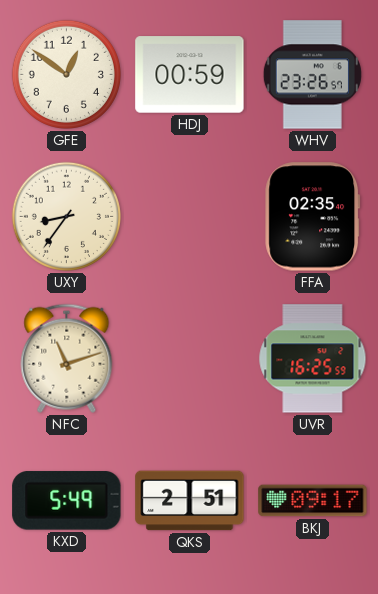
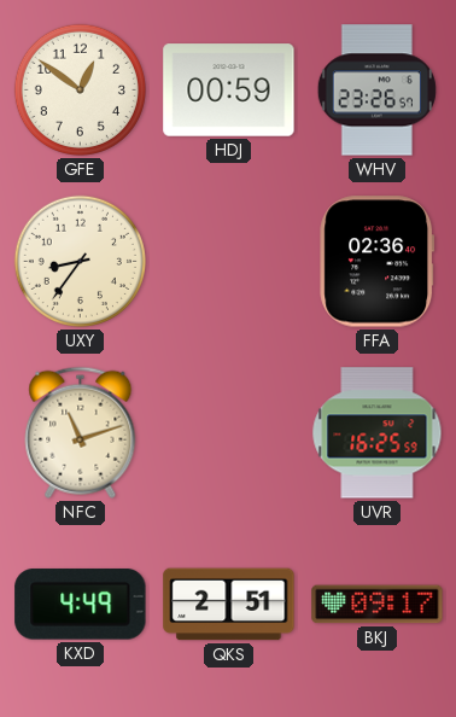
FFA: 02:35 -> 02:36 (378, 262)
KXD: 5:49 -> 4:49 (81, 605)
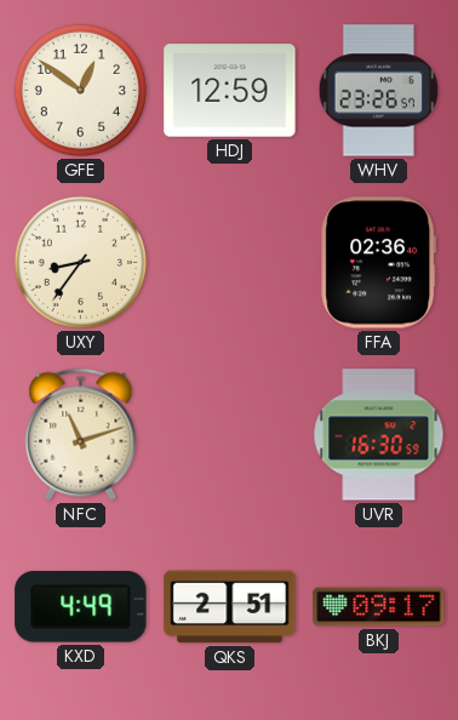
HDJ: 00:59 -> 12:59 (230, 91)
UVR: 16:25 -> 16:30 (379, 435)
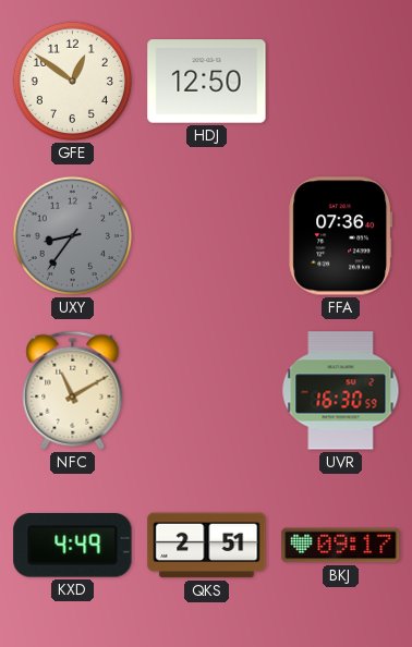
HDJ: 12:59 -> 12:50 (207, 82)
WHV: 23:26 -> none (378, 91)
UXY dial: cream -> grey (72, 235)
FFA: 02:36 -> 07:36 (341, 236)
NFC: 11:12 -> 11:10 (73, 390)
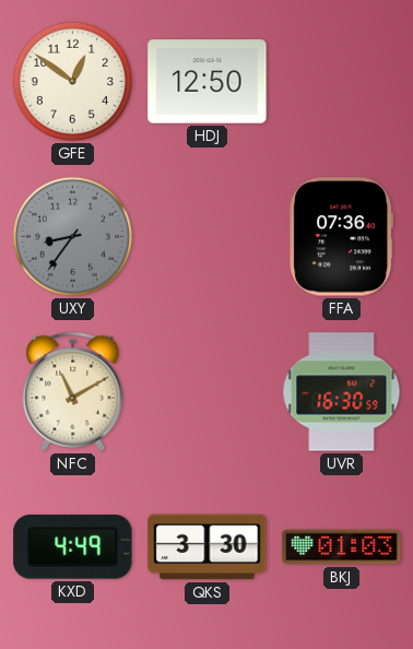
QKS: 2:51 -> 3:30 (208, 547)
BKJ: 09:17 -> 01:03 (342, 547)
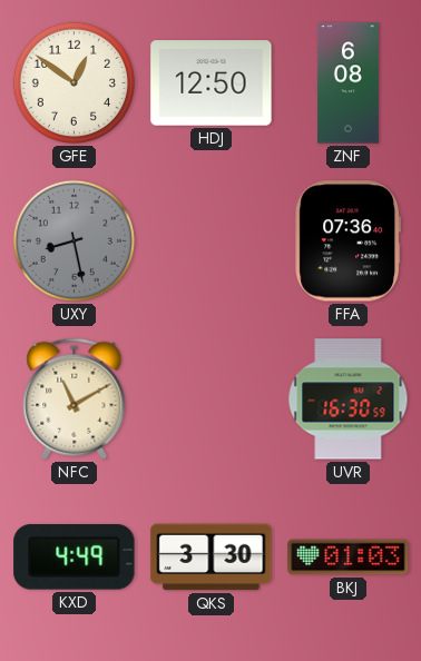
ZNF: none -> 6:08 (349, 83)
UXY: 8:36 -> 8:28 (74, 240)
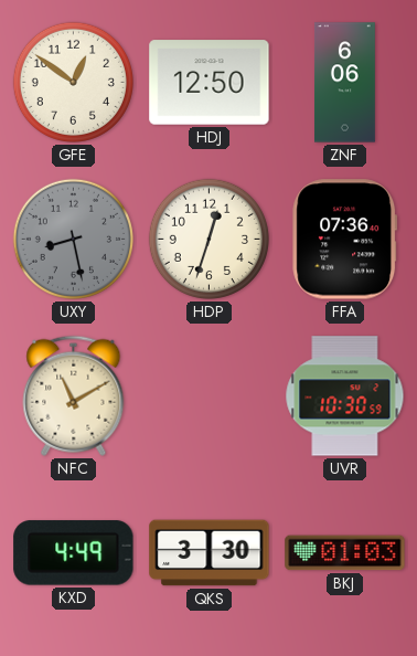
ZNF: 6:08 -> 6:06 (345, 83)
HDP: none -> 12:33 (209, 239)
UVR: 16:30 -> 10:30 (345, 396)
